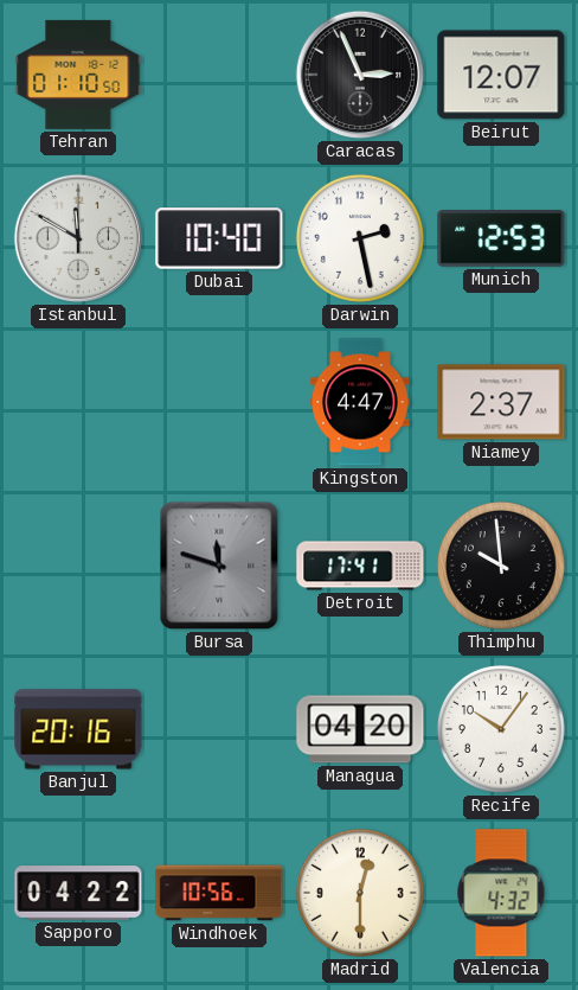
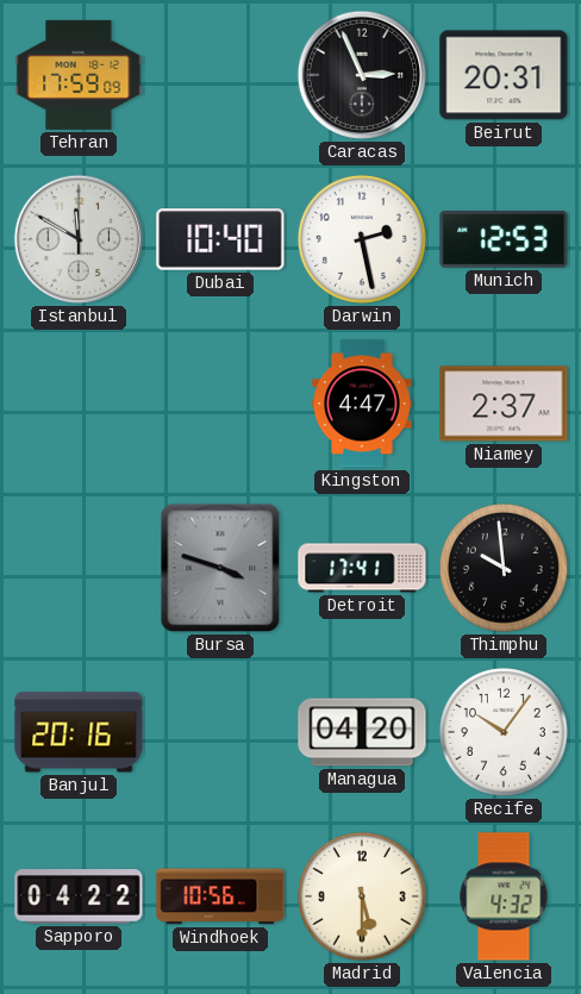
Tehran: 01:10 -> 17:59 (79, 75)
Beirut: 12:07 -> 20:31 (504, 75)
Bursa: 11:48 -> 3:48 (220, 568)
Madrid: 12:30 -> 5:30 (362, 896)
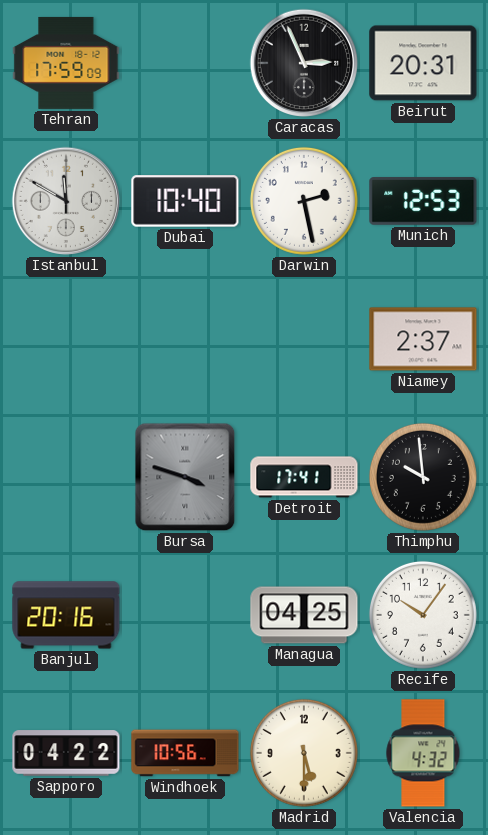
Kingston: 4:47 -> none (362, 404)
Managua: 04:20 -> 04:25 (304, 615)
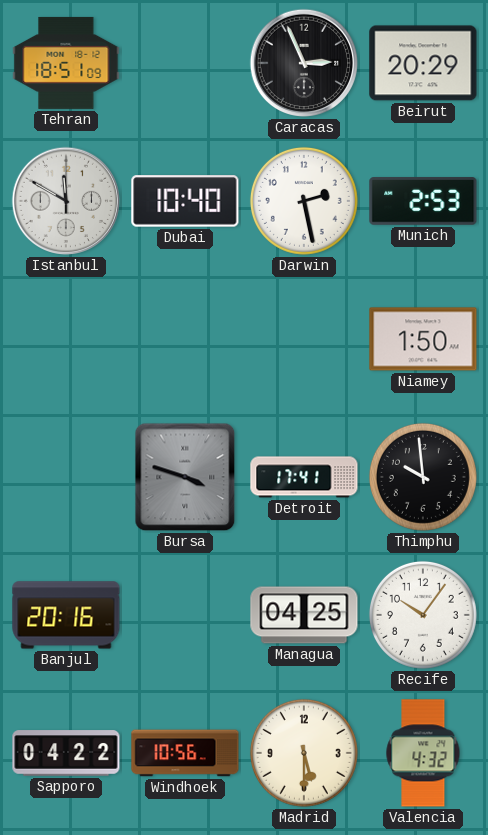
Tehran: 17:59 -> 18:51 (66, 63)
Beirut: 20:31 -> 20:29 (423, 63)
Munich: 12:53 -> 2:53 (423, 201)
Niamey: 2:37 -> 1:50 (423, 339)
